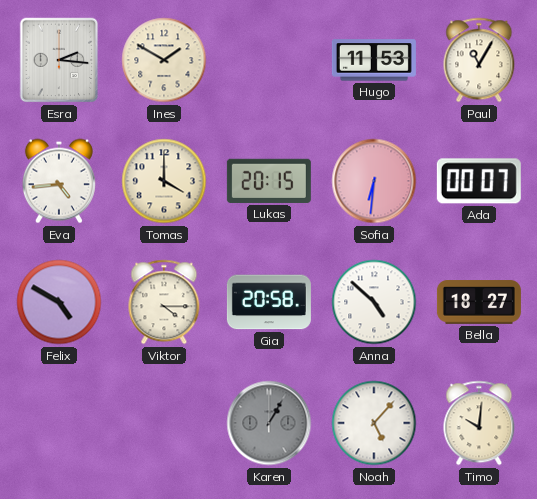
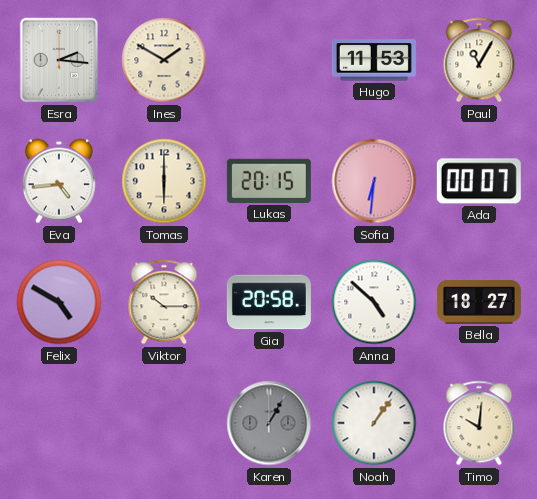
Tomas: 4:00 -> 6:00 (164, 181)
Viktor: 4:15 -> 10:15 (164, 302)
Noah: 5:07 -> 1:06 (374, 423)
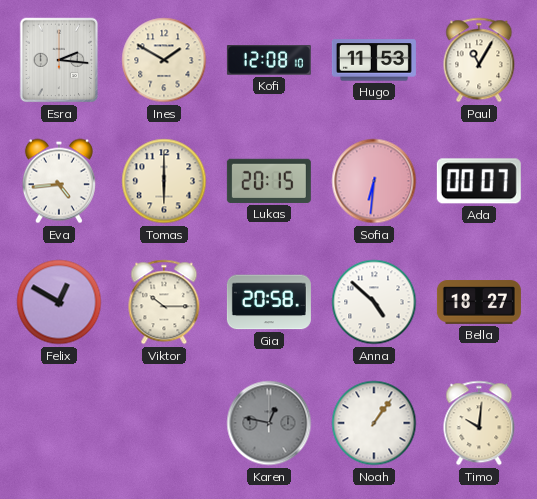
Kofi: none -> 12:08 (269, 60)
Felix: 4:50 -> 12:50 (59, 302)
Karen: 1:05 -> 12:47 (269, 423)
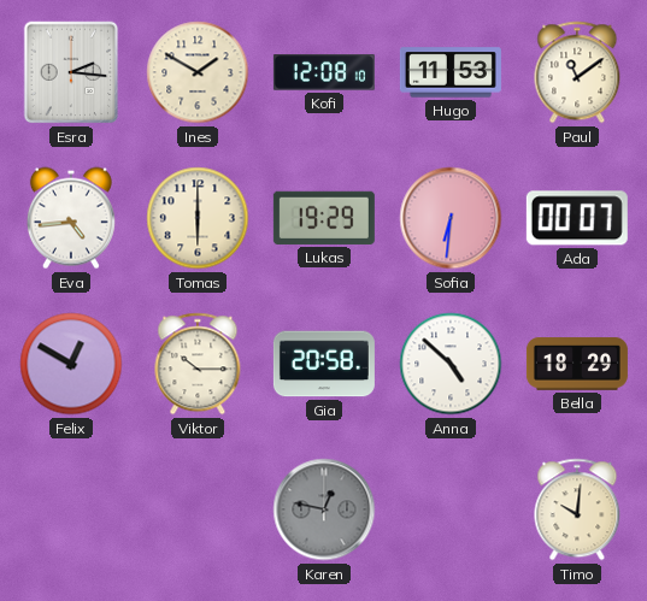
Paul: 11:05 -> 11:09 (577, 72)
Lukas: 20:15 -> 19:29 (324, 218)
Bella: 18:27 -> 18:29 (577, 364)
Noah: 1:06 -> none (374, 423)
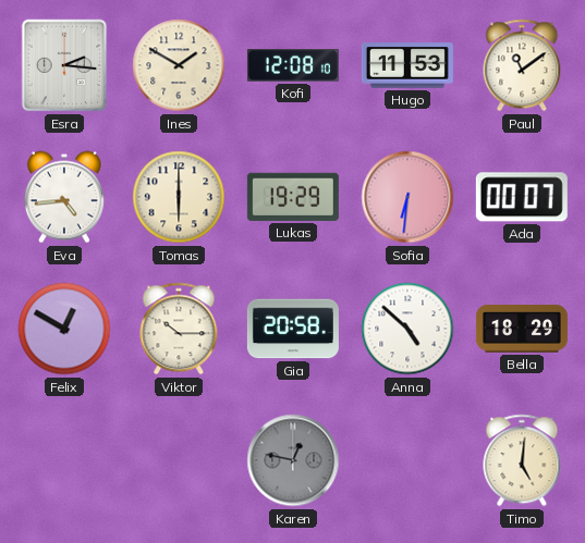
Timo: 10:01 -> 5:01 (522, 460)
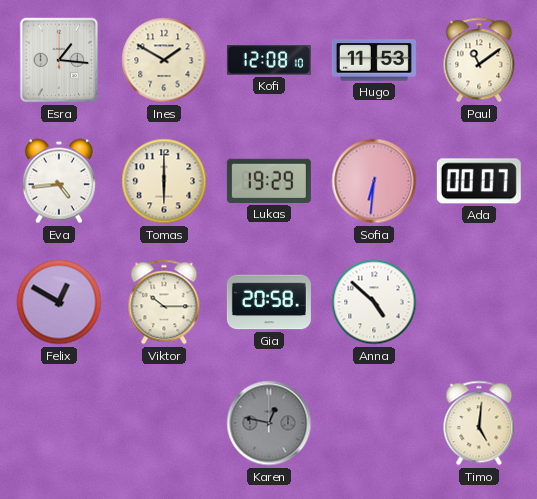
Esra: 2:16 -> 1:16 (59, 60)
Bella: 18:29 -> none (522, 329)
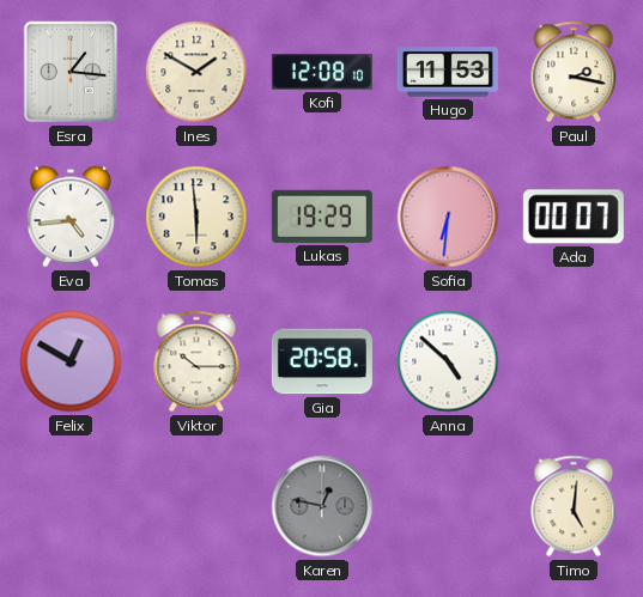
Paul: 11:09 -> 2:17 (574, 72)
Tomas: 6:00 -> 5:59 (196, 217)
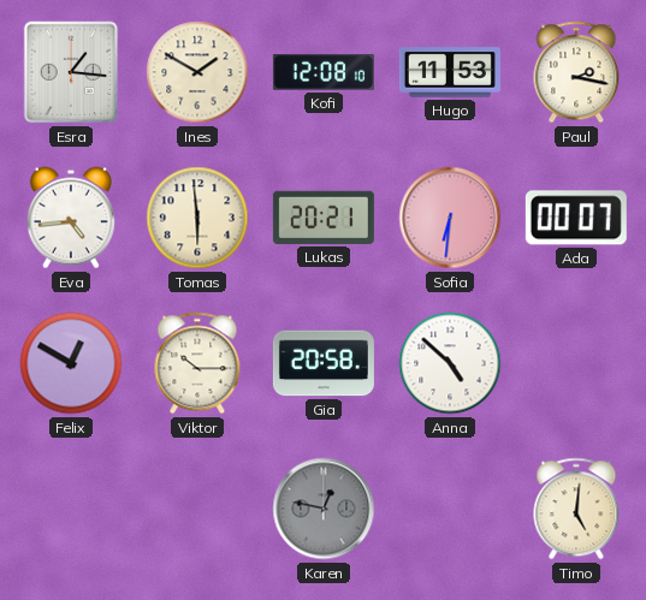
Lukas: 19:29 -> 20:21 (324, 218)
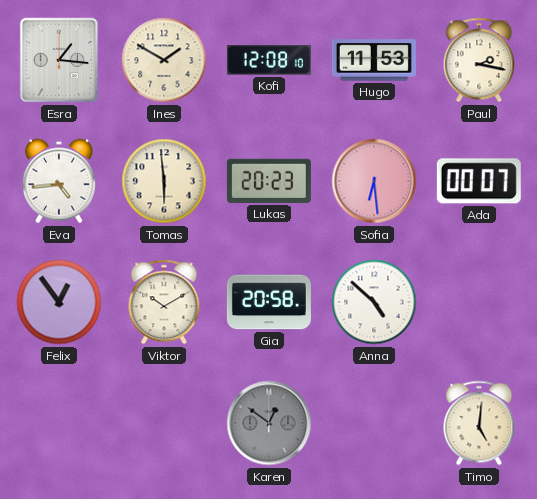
Lukas: 20:21 -> 20:23 (269, 181)
Sofia: 6:31 -> 6:29 (374, 181)
Felix: 12:50 -> 12:54 (59, 302)
Viktor: 10:15 -> 10:10 (164, 302)
Karen: 12:47 -> 12:51 (269, 423)
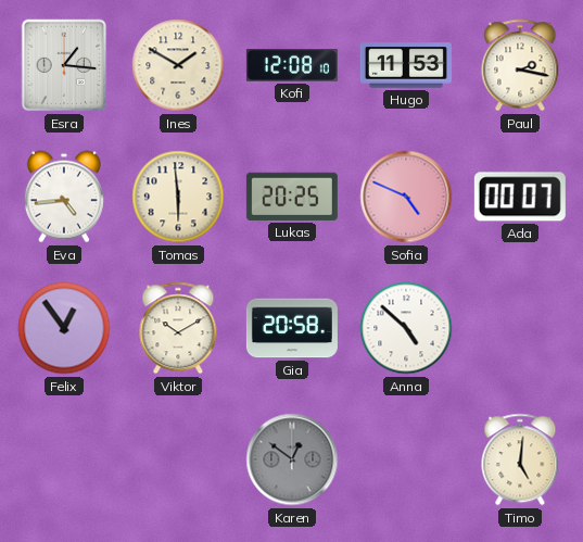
Lukas: 20:23 -> 20:25 (292, 197)
Sofia: 6:29 -> 4:49 (406, 197)
